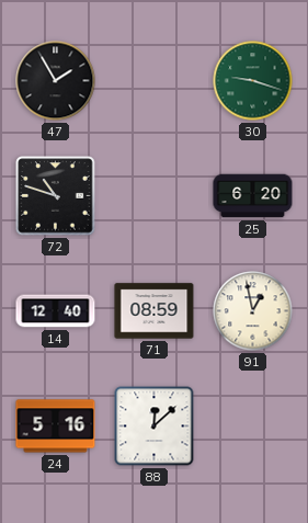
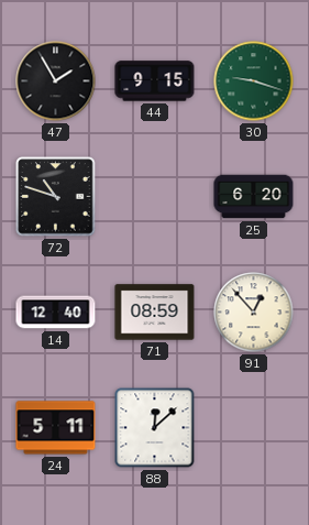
44: none -> 9:15 (155, 81)
91: 12:58 -> 12:53 (254, 313)
24: 5:16 -> 5:11 (56, 428)
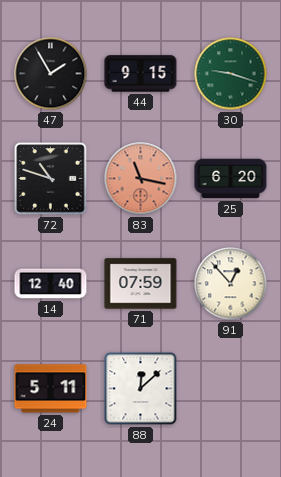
83: none -> 11:17 (141, 179)
71: 08:59 -> 07:59 (141, 284)
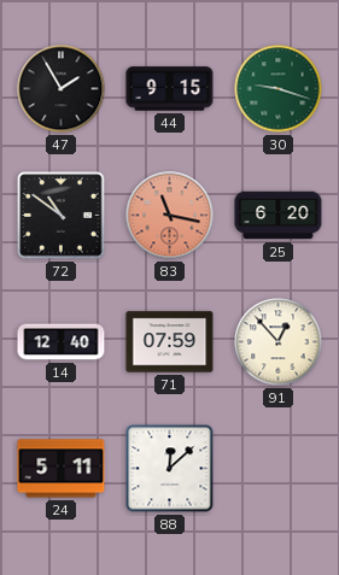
72: 10:48 -> 10:51 (62, 216)
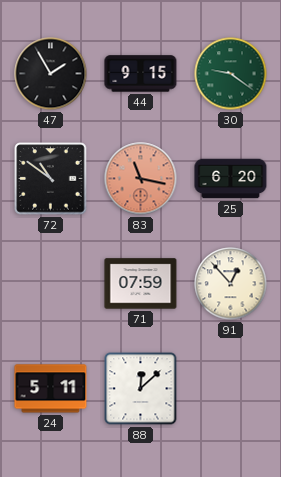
30: 9:18 -> 9:21 (231, 74)
14: 12:40 -> none (62, 342)
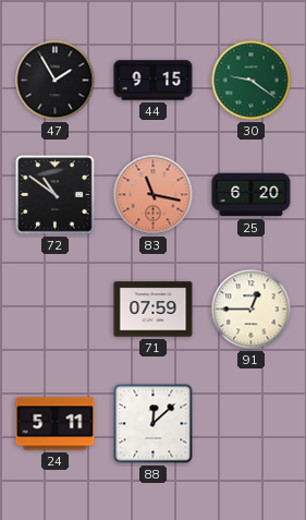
91: 12:53 -> 12:45 (252, 310)
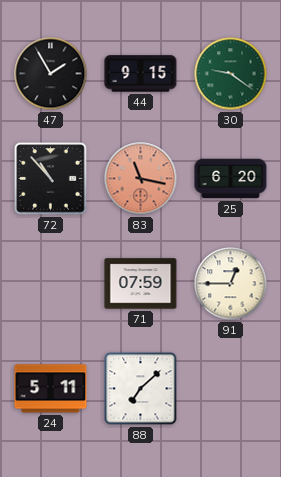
72: 10:51 -> 10:53 (51, 179)
88: 12:08 -> 7:08 (141, 389)
